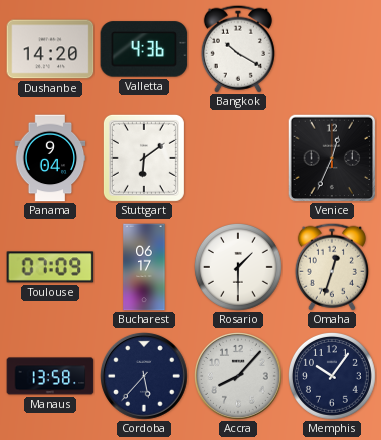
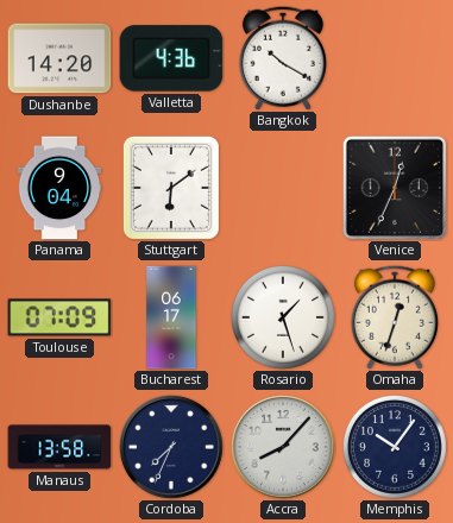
Rosario: 1:30 -> 1:27 (283, 317)
Cordoba: 5:37 -> 7:34 (172, 448)
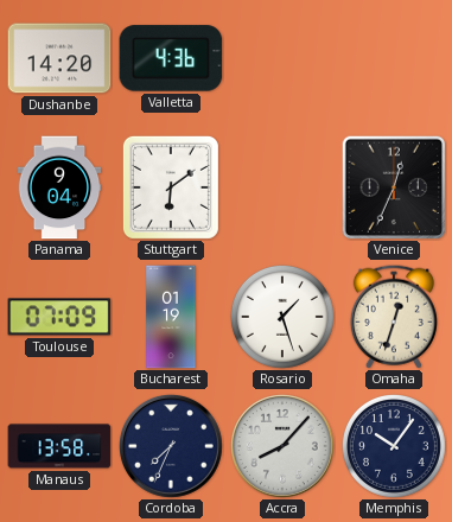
Bangkok: 10:20 -> none (283, 58)
Bucharest: 06:17 -> 01:19 (171, 317)
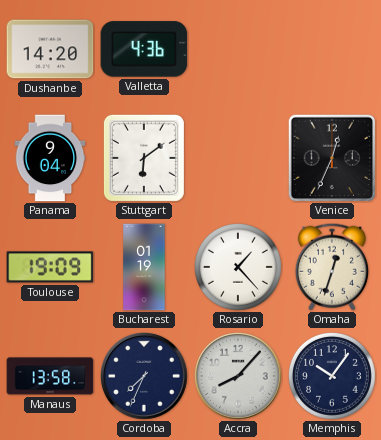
Toulouse: 07:09 -> 19:09 (50, 267)
Rosario: 1:27 -> 1:23 (238, 267)
